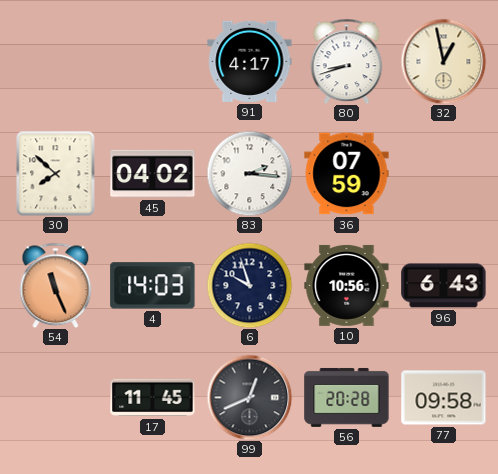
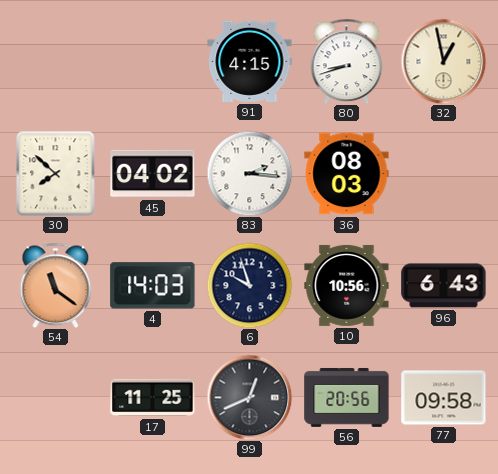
91: 4:17 -> 4:15 (250, 61)
36: 07:59 -> 08:03 (347, 174)
54: 11:26 -> 11:21 (56, 285)
17: 11:45 -> 11:25 (153, 398)
56: 20:28 -> 20:56 (347, 397)
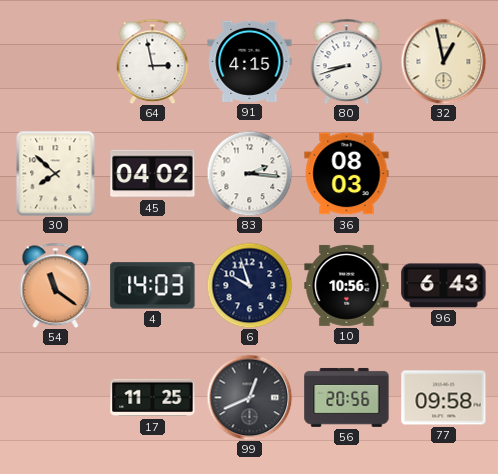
64: none -> 2:58 (153, 61)
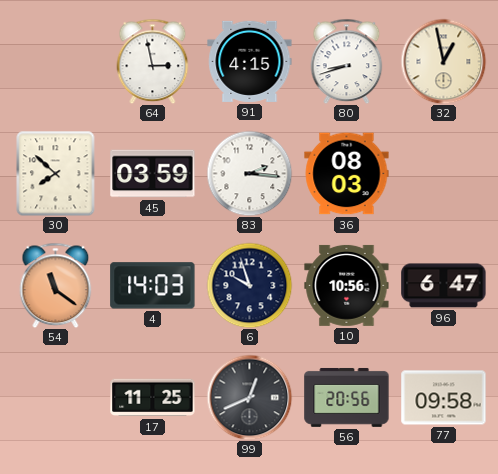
45: 04:02 -> 03:59 (153, 174)
96: 6:43 -> 6:47 (444, 286)
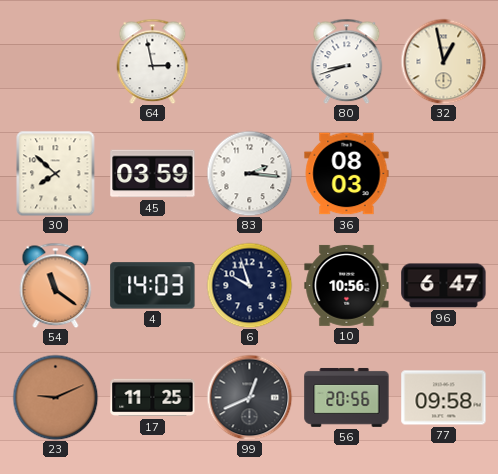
91: 4:15 -> none (250, 61)
23: none -> 9:11 (55, 397)
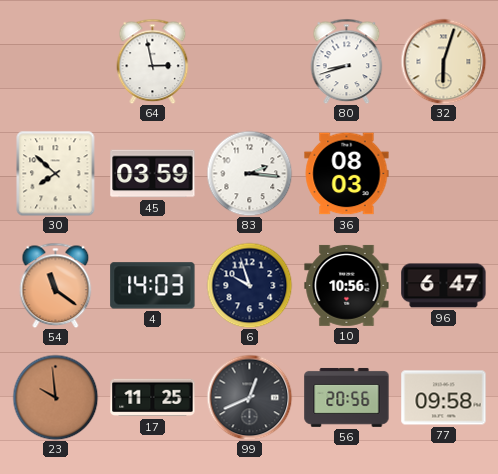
32: 12:58 -> 6:03 (443, 61)
23: 9:11 -> 9:59 (55, 397)
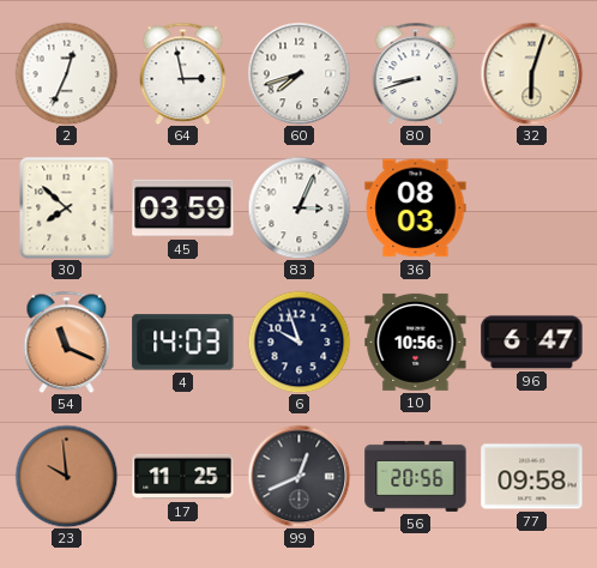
2: none -> 12:34 (66, 73)
60: none -> 7:42 (298, 73)
83: 2:16 -> 3:04 (298, 207)
54: 11:21 -> 11:19 (67, 342)
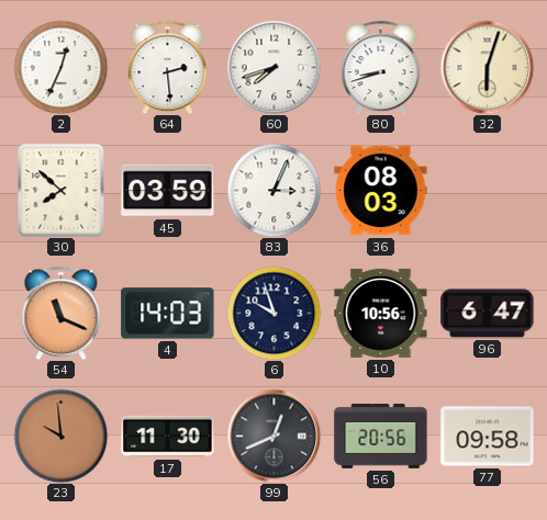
64: 2:58 -> 2:29 (168, 67)
17: 11:25 -> 11:30 (168, 437)
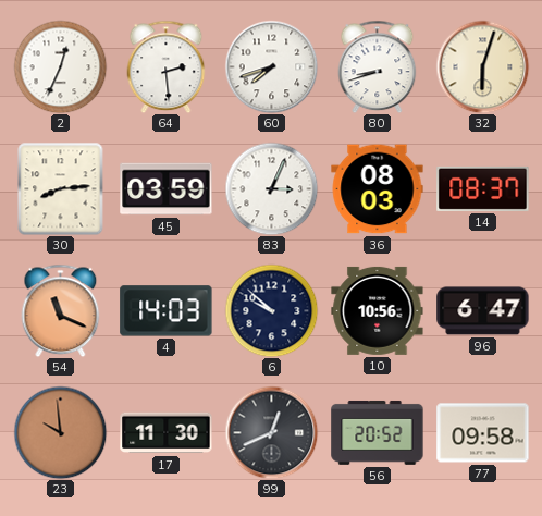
30: 7:52 -> 8:14 (61, 188)
14: none -> 08:37 (483, 188)
6: 9:57 -> 9:52 (271, 310)
56: 20:56 -> 20:52 (378, 432)
